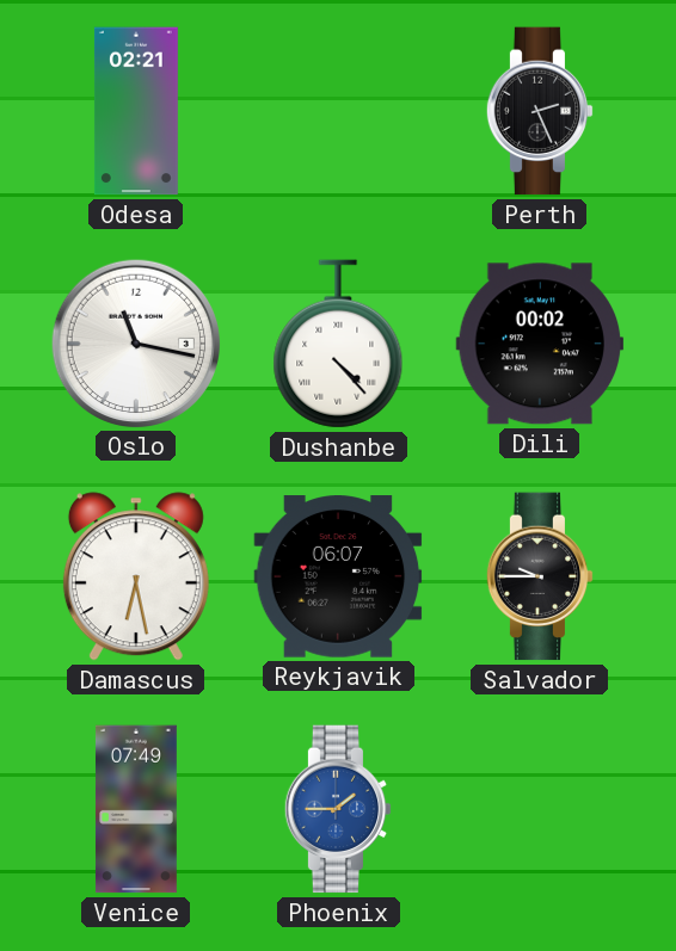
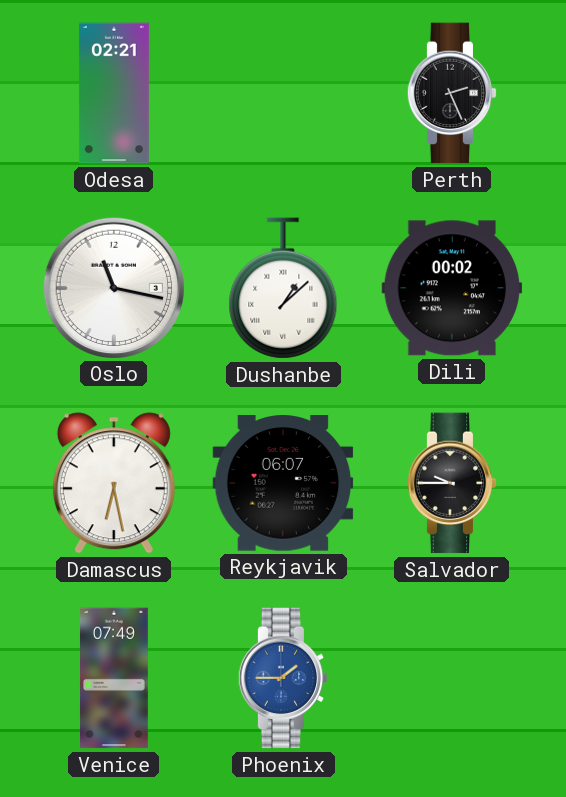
Dushanbe: 4:23 -> 1:08 (283, 288)
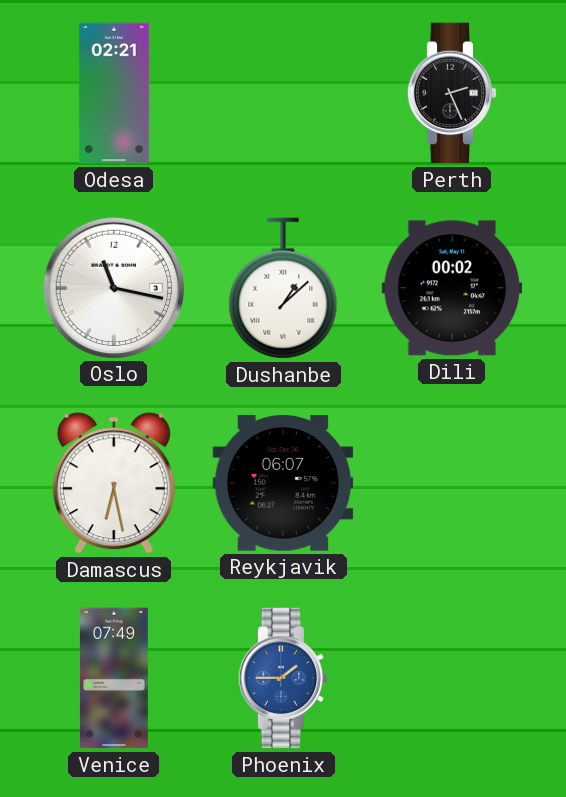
Salvador: 9:45 -> none (452, 483)
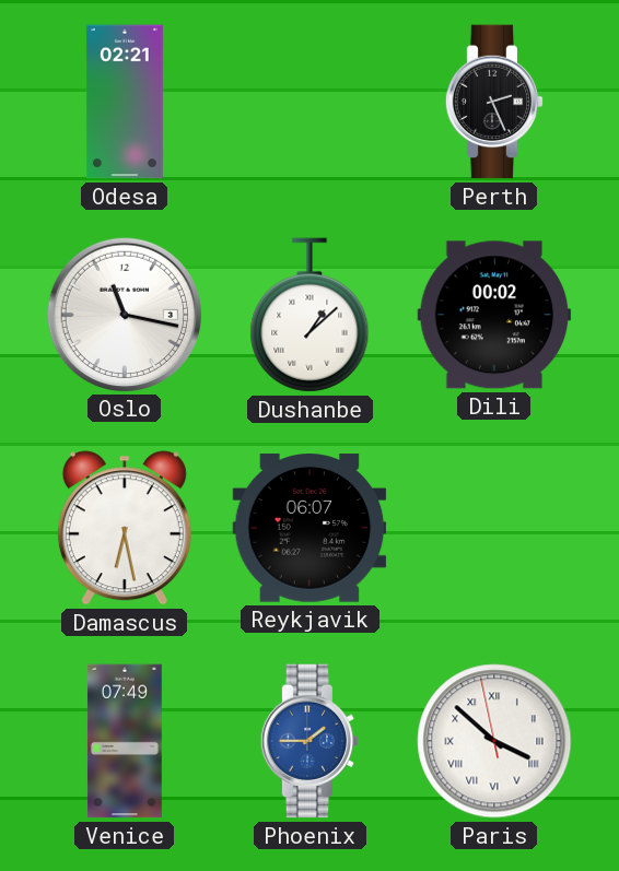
Paris: none -> 3:51 (494, 741)
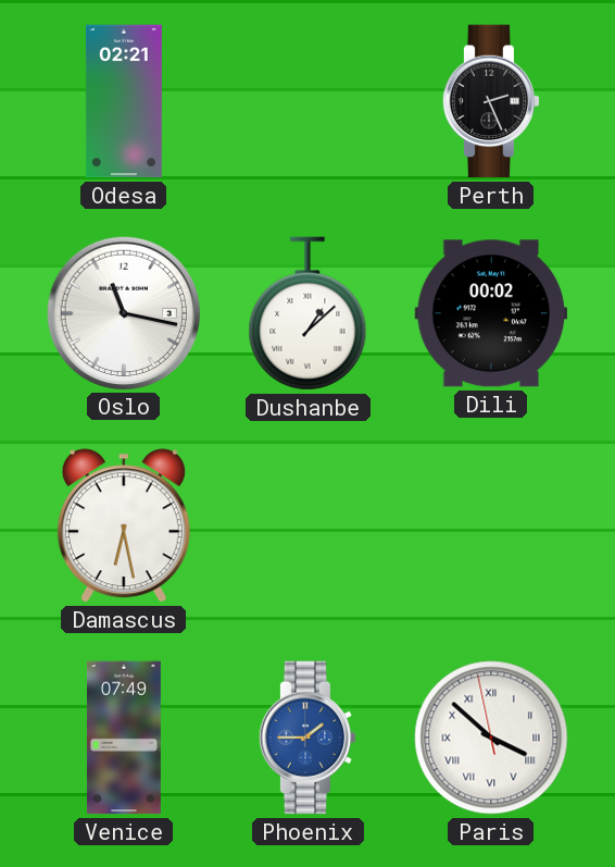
Reykjavik: 06:07 -> none (309, 528)
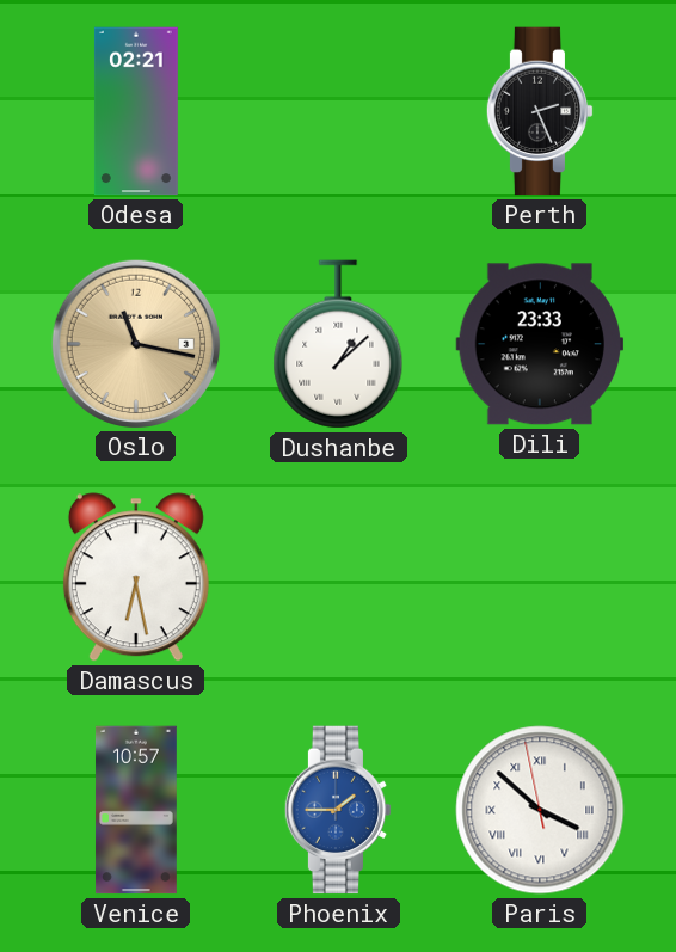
Oslo dial: white -> champagne (135, 343)
Dili: 00:02 -> 23:33 (540, 344)
Venice: 07:49 -> 10:57 (136, 810)
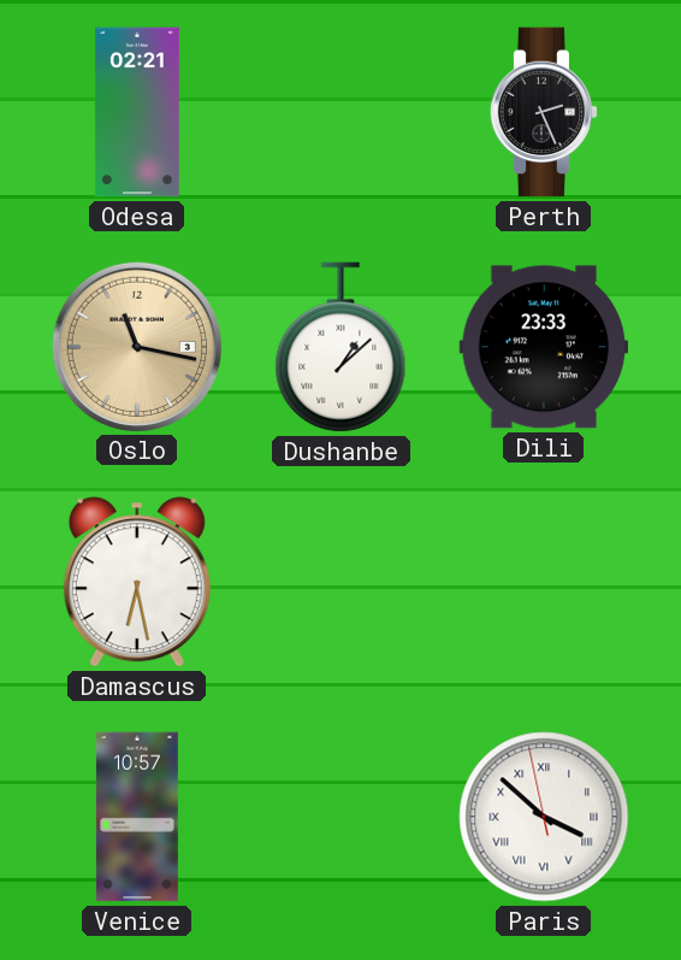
Phoenix: 1:45 -> none (338, 810)
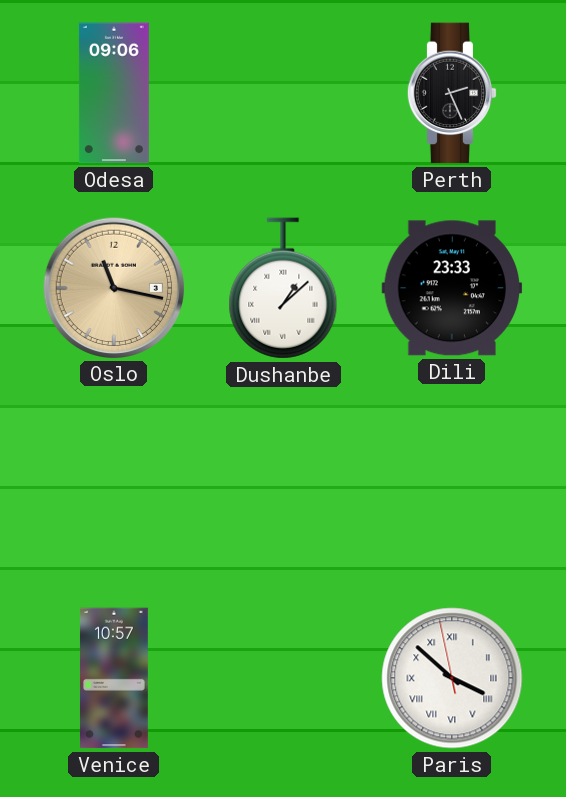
Odesa: 02:21 -> 09:06 (114, 93)
Damascus: 6:28 -> none (137, 582)
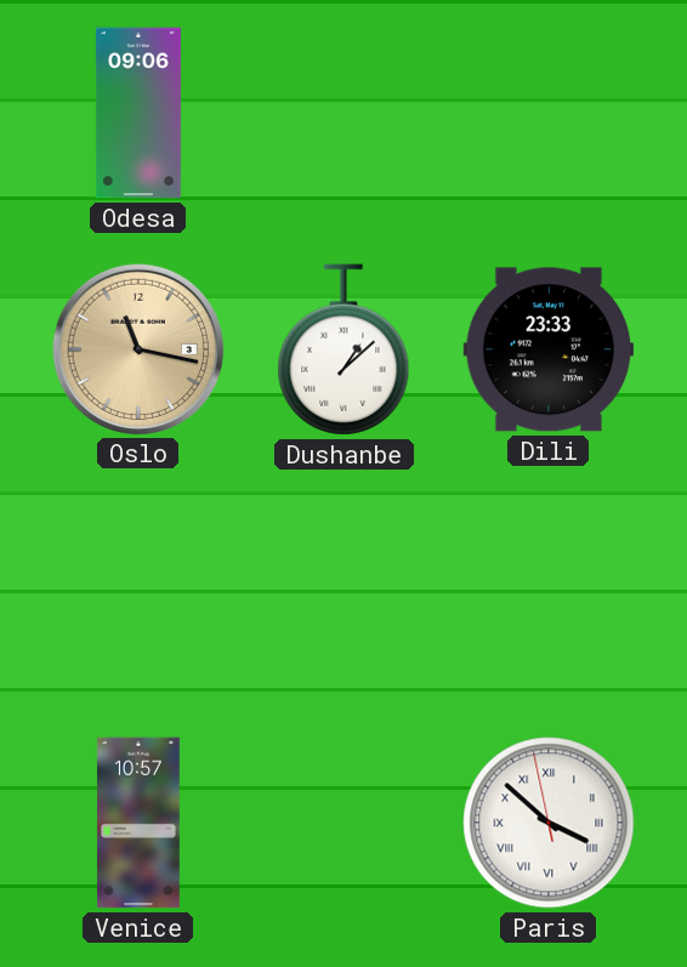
Perth: 2:26 -> none (452, 93)
